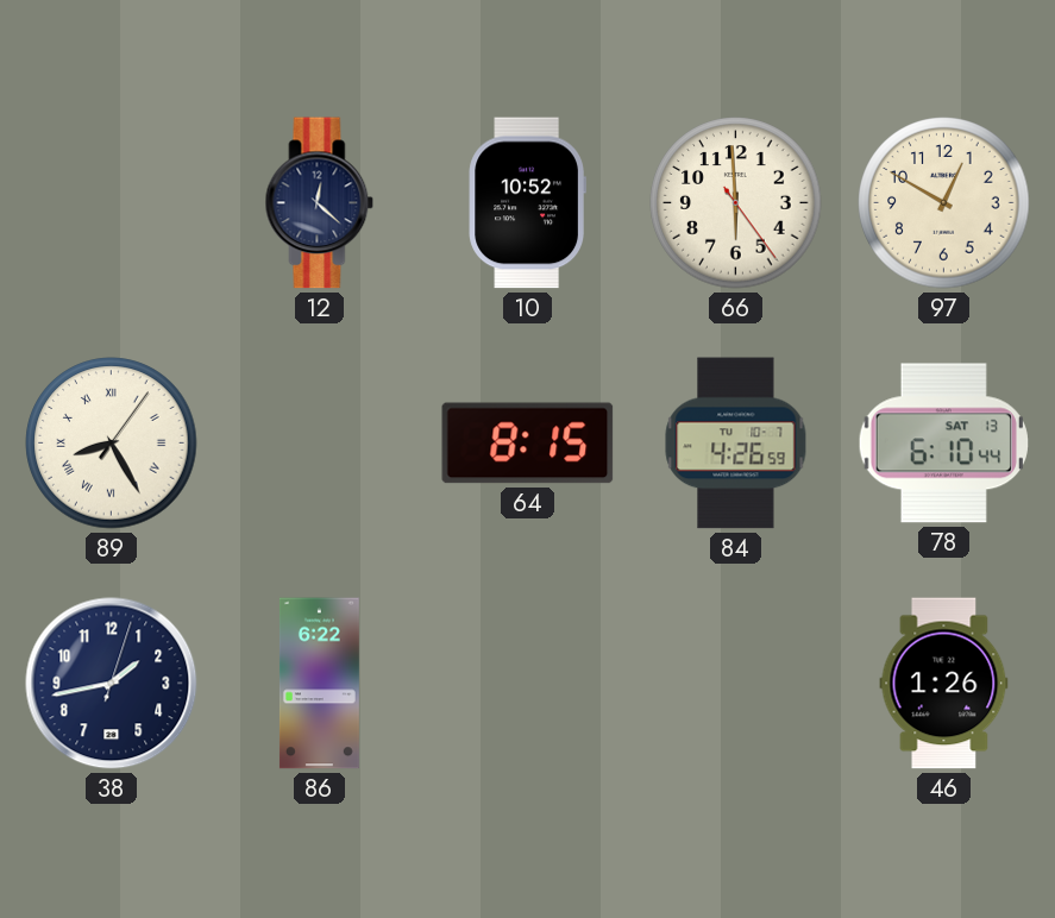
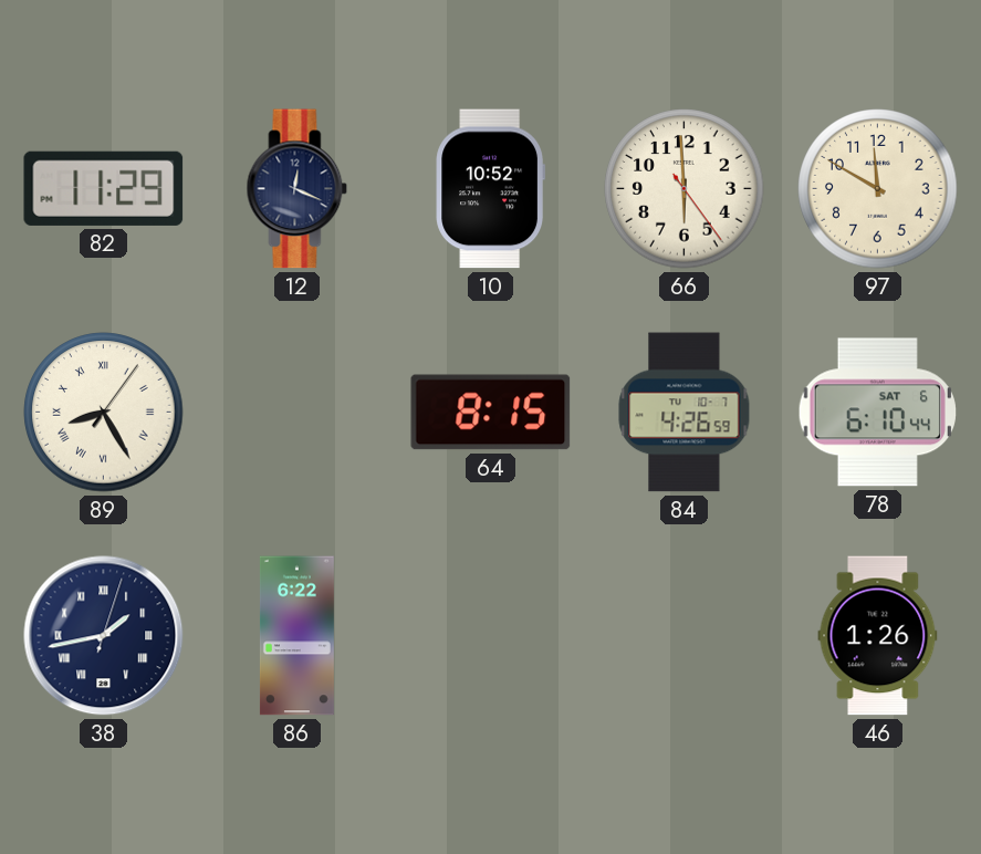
82: none -> 11:29 (104, 188)
12: 12:22 -> 12:19 (298, 189)
97: 12:50 -> 11:50 (878, 189)
78 date: SAT 13 -> SAT 6 (877, 413)
38 numerals: Arabic -> Roman (104, 636)
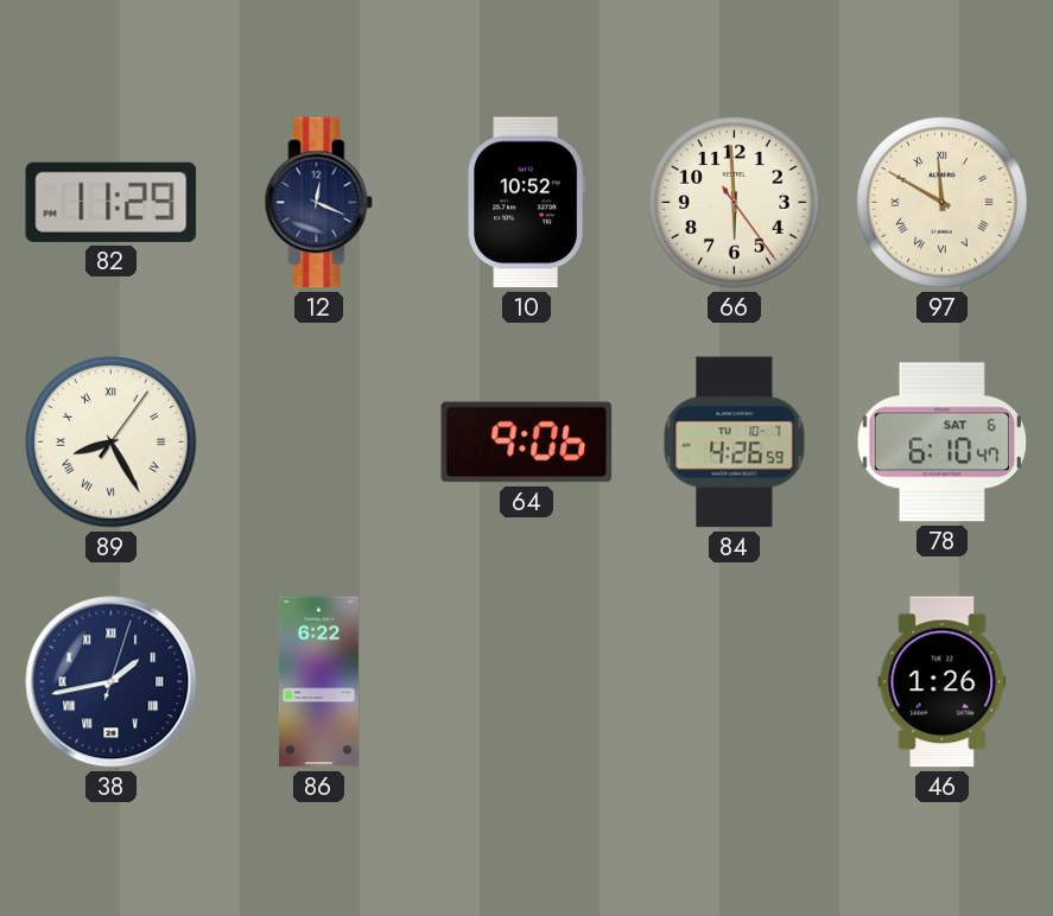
97 numerals: Arabic -> Roman (943, 203)
64: 8:15 -> 9:06 (527, 443)
78: 6:10:44 -> 6:10:47 (941, 443)
